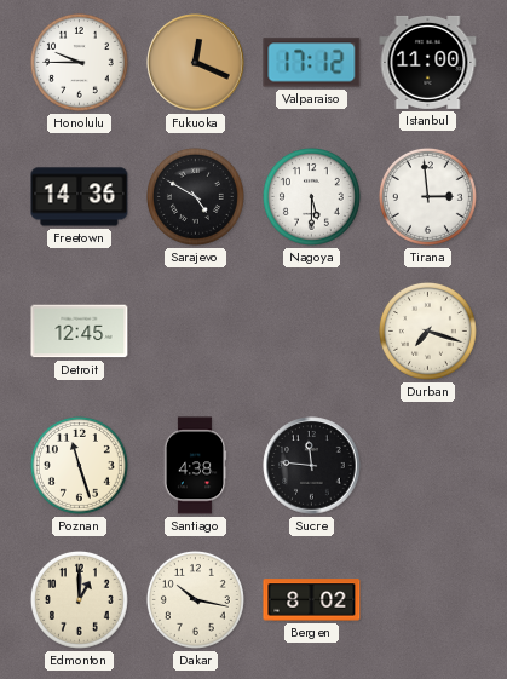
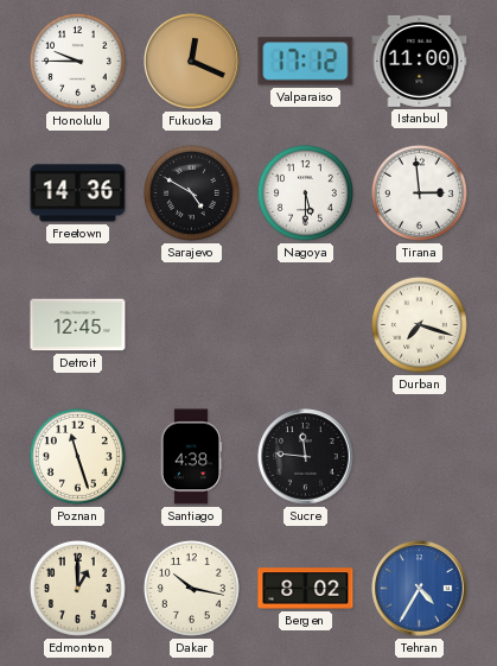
Tehran: none -> 4:35 (420, 589)
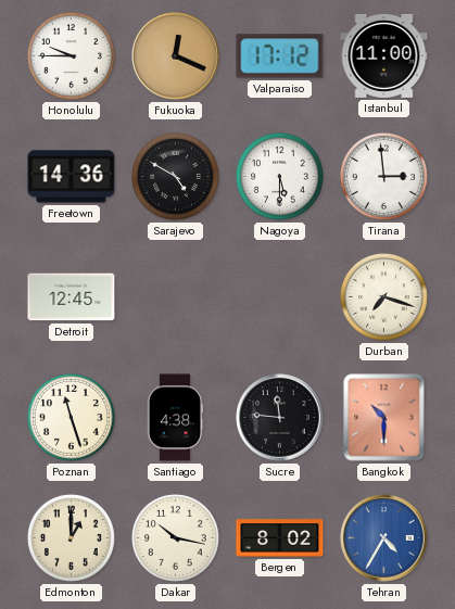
Bangkok: none -> 10:30 (384, 418)
